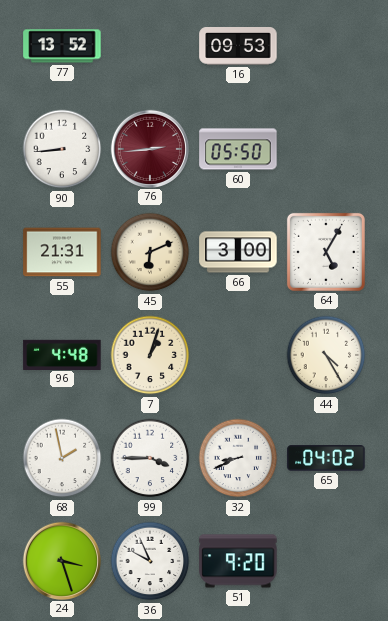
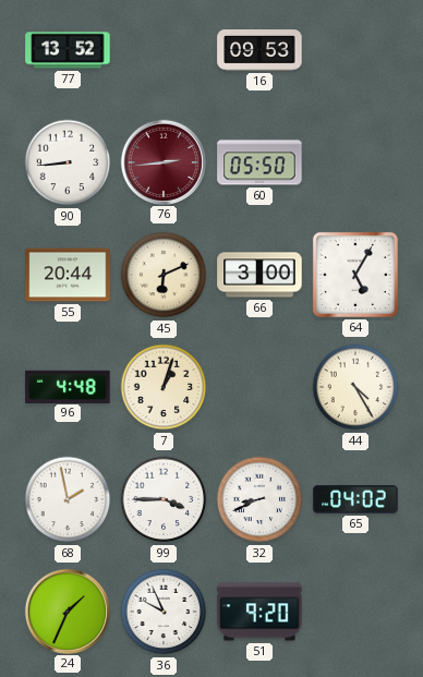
55: 21:31 -> 20:44 (68, 275)
24: 3:27 -> 1:34 (67, 610)
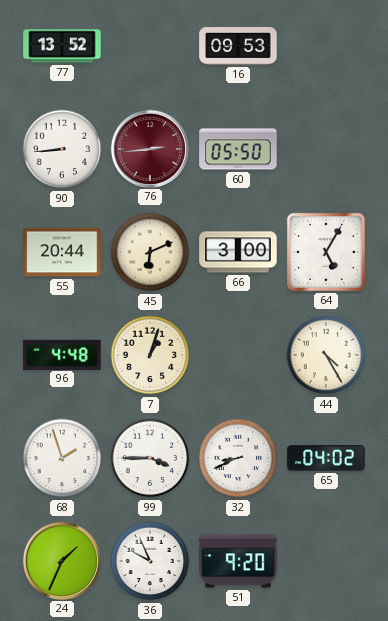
68: 1:58 -> 1:57 (62, 458)
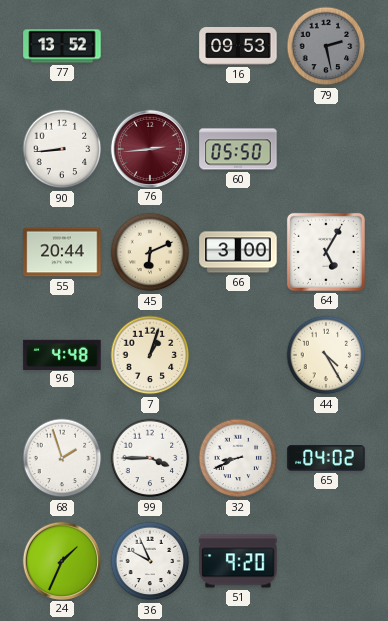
79: none -> 2:28 (326, 46)
